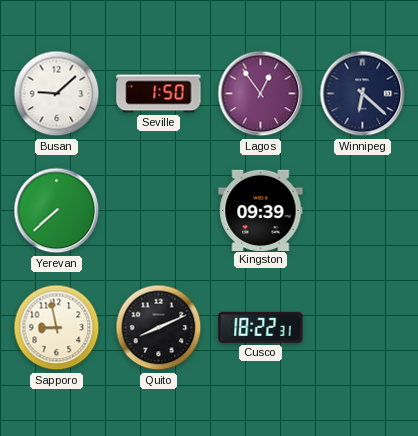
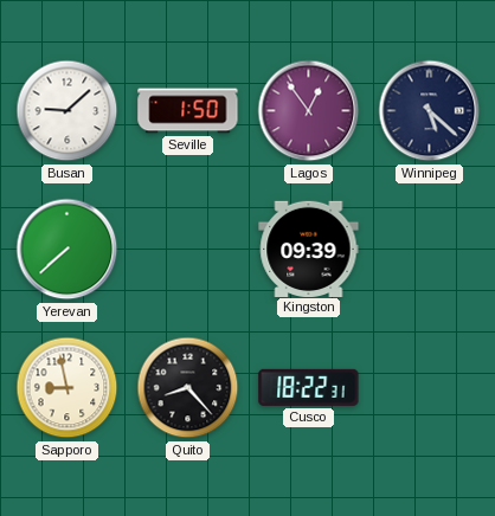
Winnipeg: 6:22 -> 5:22 (430, 111)
Quito: 8:11 -> 8:23 (188, 388)
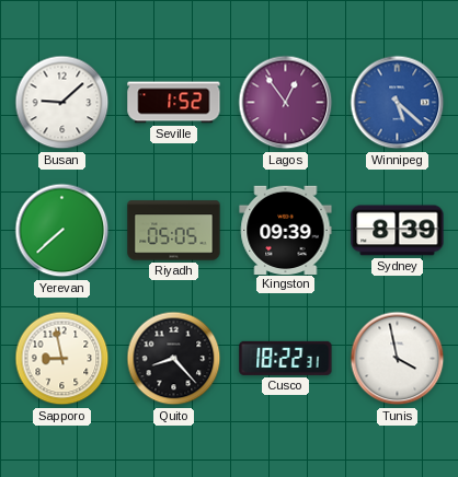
Seville: 1:50 -> 1:52 (174, 103)
Winnipeg dial: navy -> blue (398, 103)
Riyadh: none -> 05:05 (174, 231)
Sydney: none -> 8:39 (398, 231)
Tunis: none -> 3:58 (398, 359)
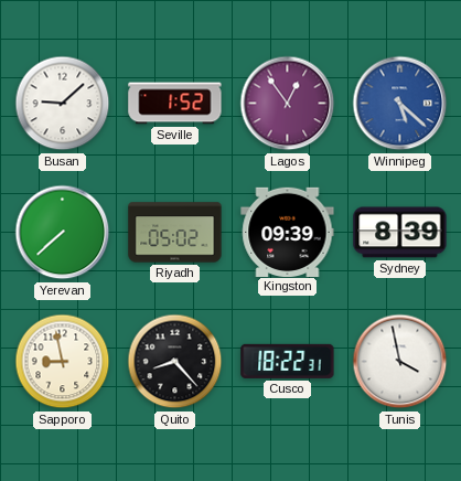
Riyadh: 05:05 -> 05:02 (175, 233)
